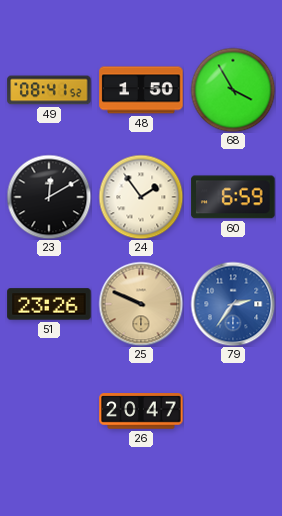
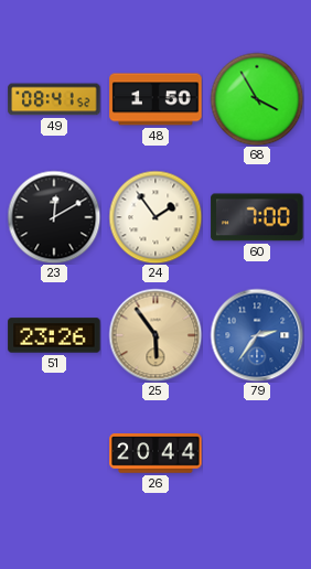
60: 6:59 -> 7:00 (257, 217)
25: 9:49 -> 5:54 (155, 335)
26: 20:47 -> 20:44 (155, 453)
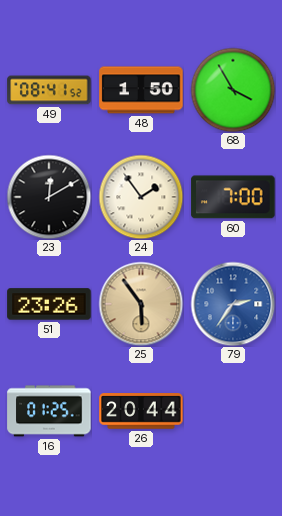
16: none -> 01:25 (49, 411)
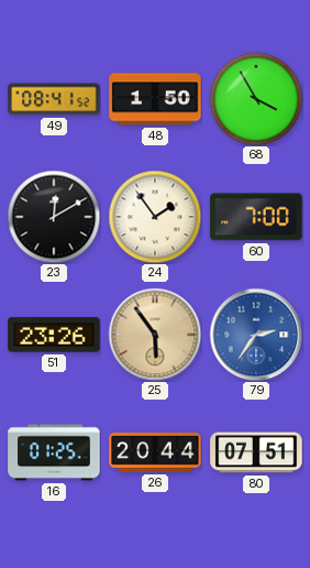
80: none -> 07:51 (256, 452)
